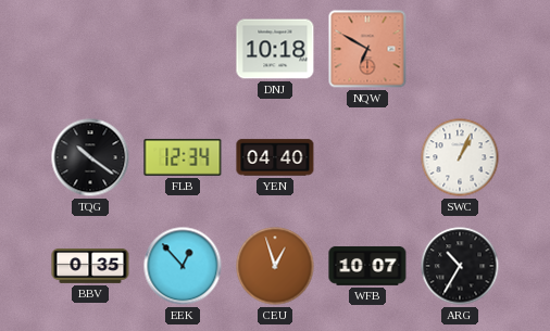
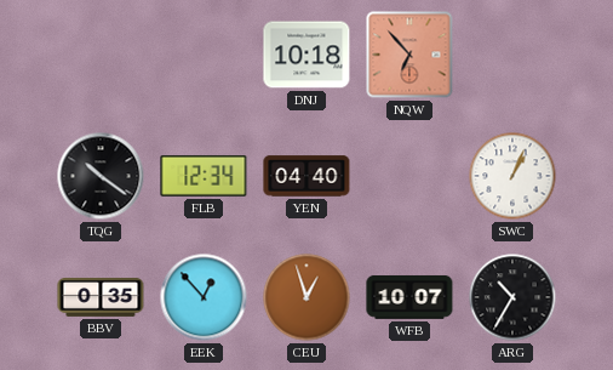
NQW: 6:50 -> 6:53 (409, 55)
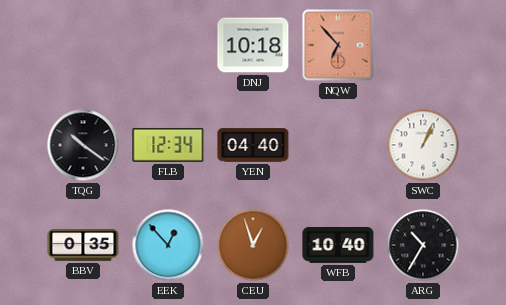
WFB: 10:07 -> 10:40 (338, 245)
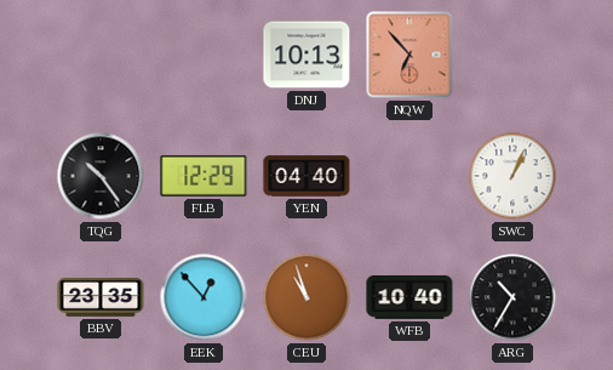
DNJ: 10:18 -> 10:13 (306, 55)
TQG: 10:21 -> 10:24 (101, 176)
FLB: 12:34 -> 12:29 (204, 176)
BBV: 0:35 -> 23:35 (101, 298)
CEU: 12:57 -> 10:57 (306, 297)
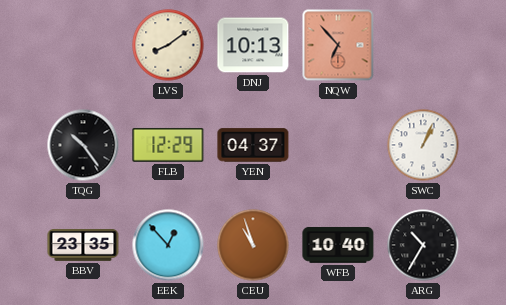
LVS: none -> 8:09 (168, 45)
YEN: 04:40 -> 04:37 (253, 145)
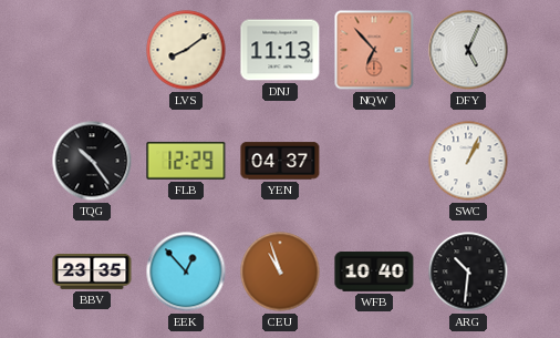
DNJ: 10:13 -> 11:13 (280, 50)
DFY: none -> 5:04 (468, 50)
ARG: 10:35 -> 10:31 (468, 272)
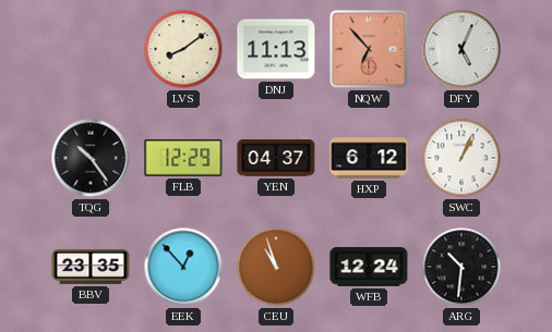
HXP: none -> 6:12 (369, 158)
WFB: 10:40 -> 12:24 (369, 267)
